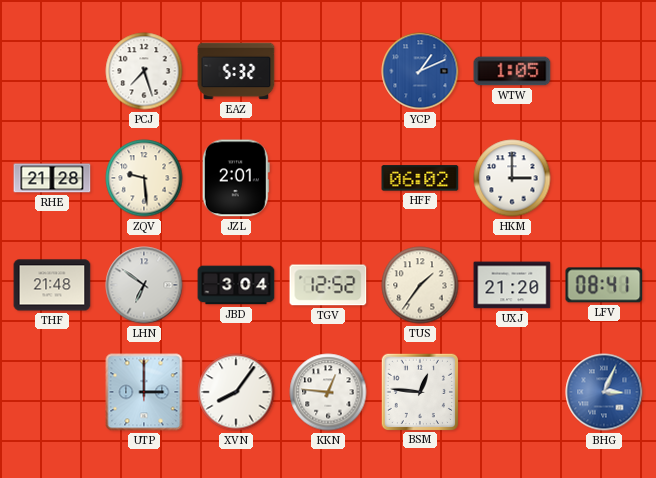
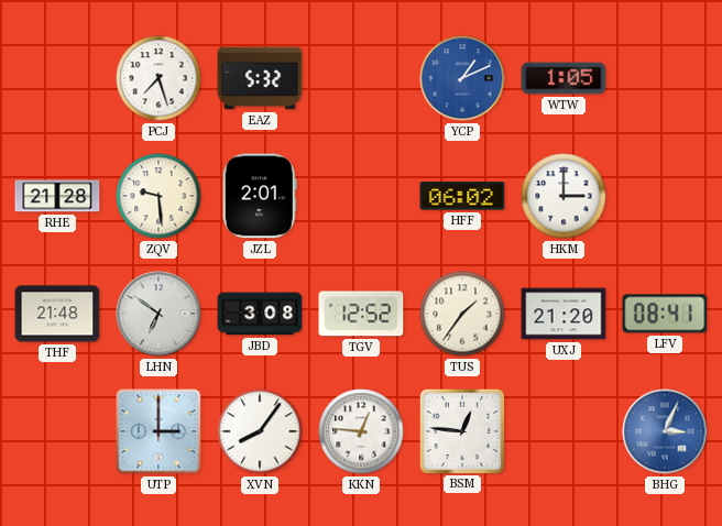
JBD: 3:04 -> 3:08 (260, 314)
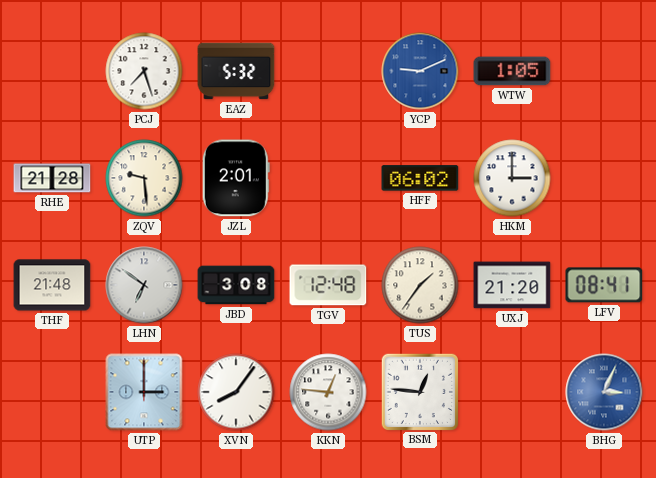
YCP: 1:11 -> 9:11 (420, 71)
TGV: 12:52 -> 12:48 (328, 285)
